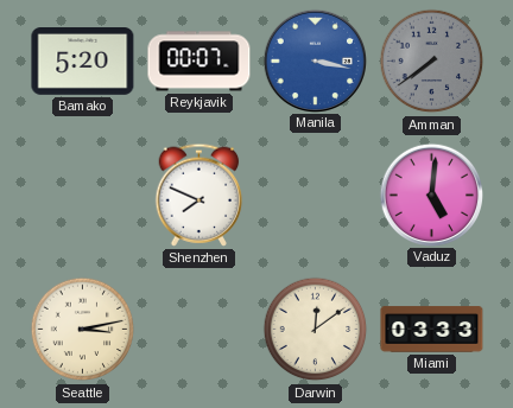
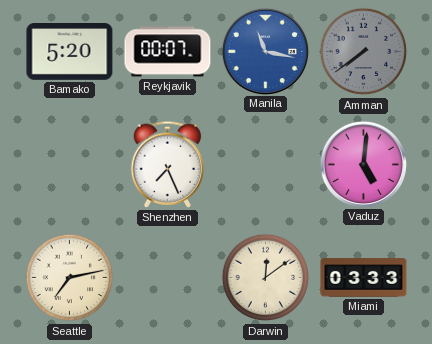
Manila: 3:17 -> 11:17 (265, 51)
Shenzhen: 7:49 -> 7:26 (168, 164)
Seattle: 3:13 -> 7:13 (70, 278)
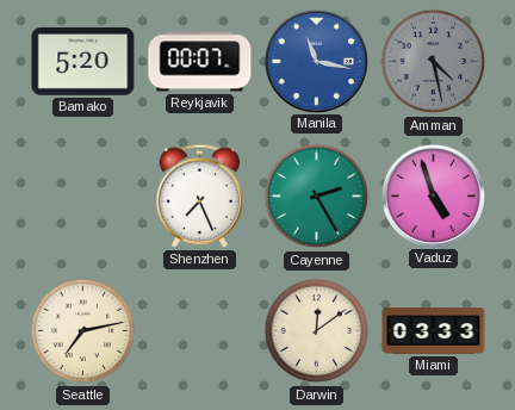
Amman: 7:39 -> 4:28 (434, 62)
Cayenne: none -> 2:25 (317, 197)
Vaduz: 5:01 -> 4:57 (433, 195)
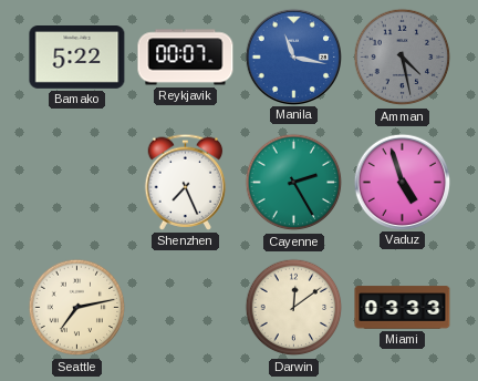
Bamako: 5:20 -> 5:22 (77, 58)
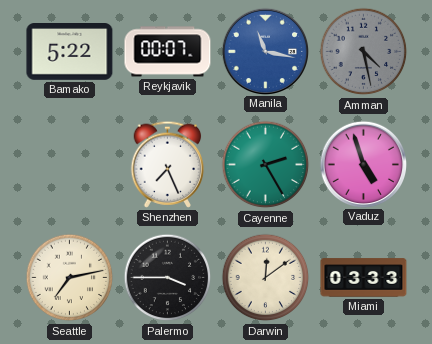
Palermo: none -> 3:45 (168, 278)
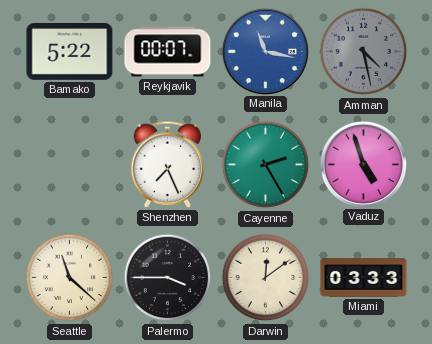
Seattle: 7:13 -> 11:22 (70, 278)
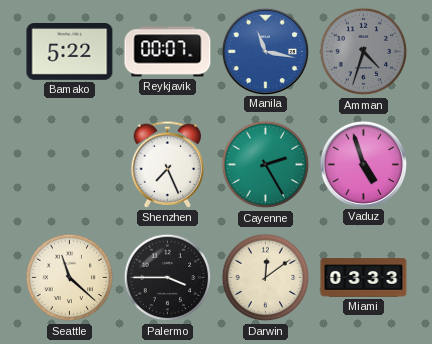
Amman: 4:28 -> 4:33 (364, 52)
